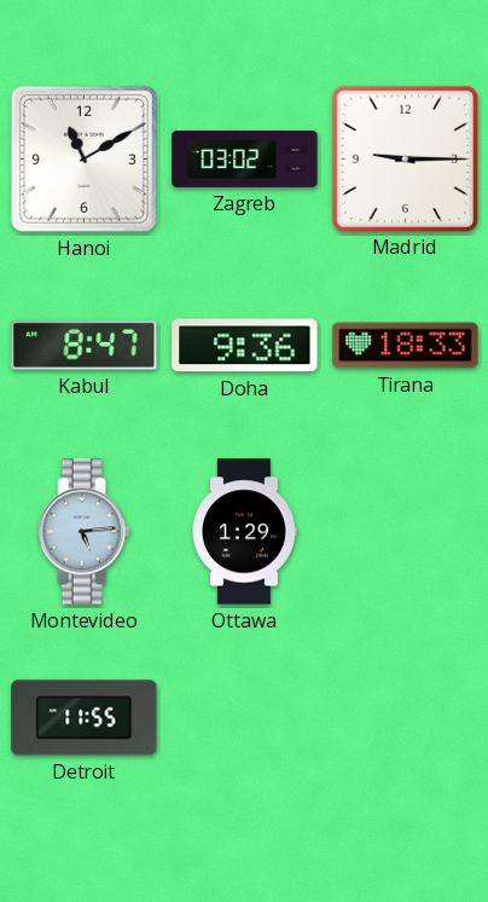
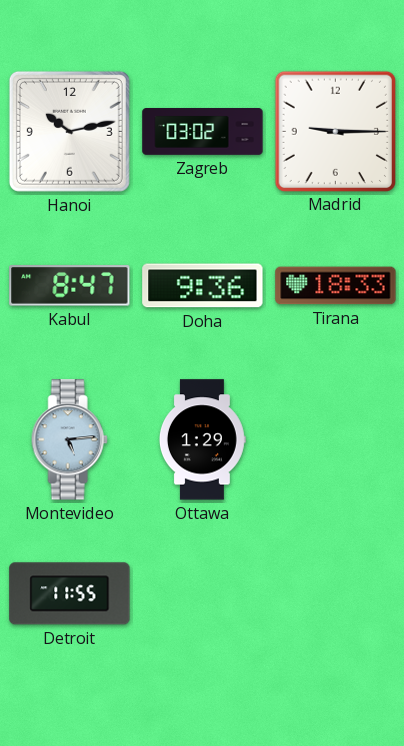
Hanoi: 11:10 -> 10:13 (69, 131)
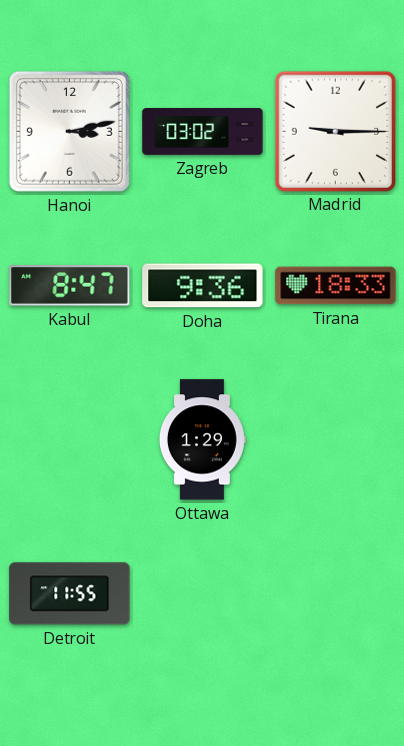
Hanoi: 10:13 -> 3:13 (69, 131)
Montevideo: 5:14 -> none (69, 440)
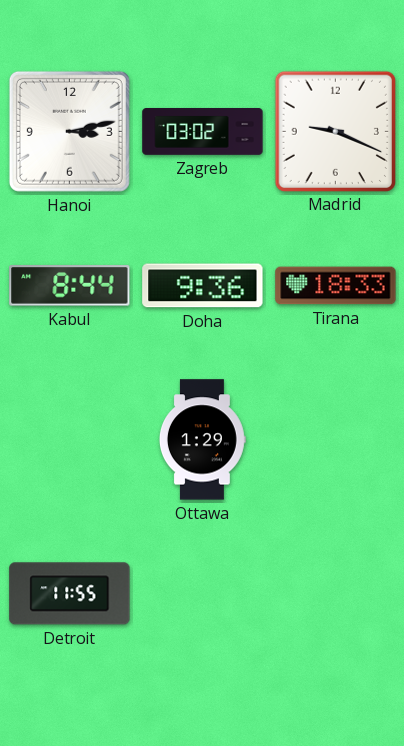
Madrid: 9:15 -> 9:19 (335, 131)
Kabul: 8:47 -> 8:44 (70, 286)
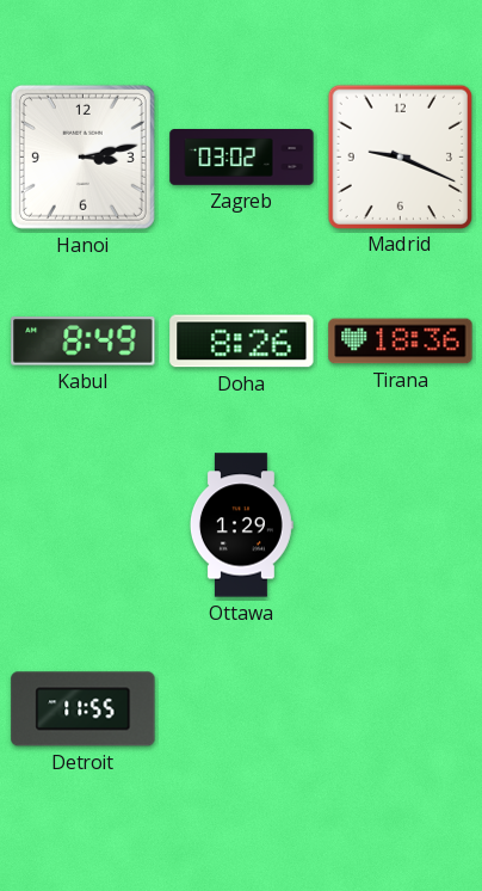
Kabul: 8:44 -> 8:49 (84, 342)
Doha: 9:36 -> 8:26 (242, 342)
Tirana: 18:33 -> 18:36 (401, 342)
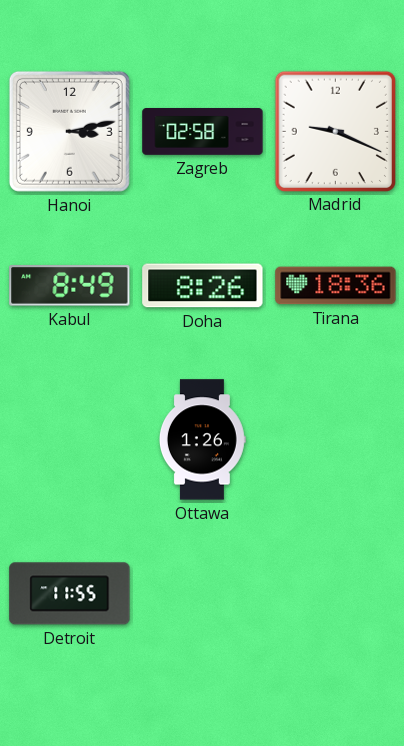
Zagreb: 03:02 -> 02:58 (203, 132)
Ottawa: 1:29 -> 1:26 (202, 440)
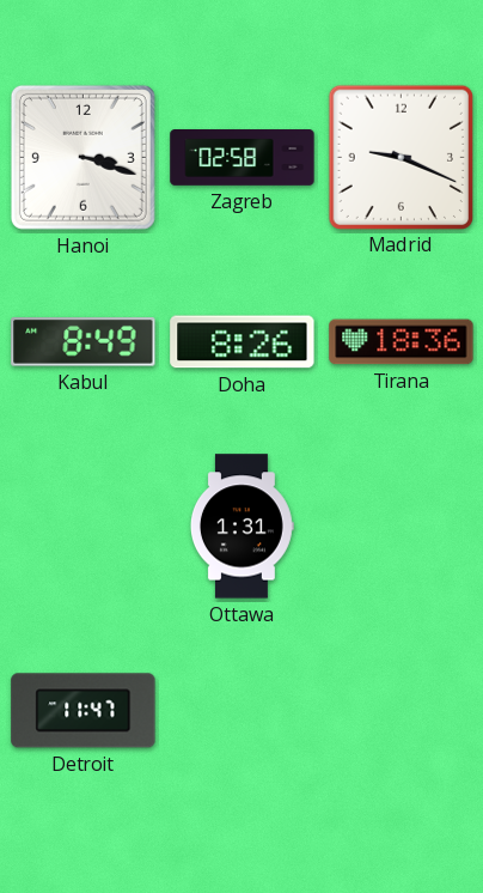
Hanoi: 3:13 -> 3:18 (82, 157)
Ottawa: 1:26 -> 1:31 (241, 527)
Detroit: 11:55 -> 11:47 (84, 711)
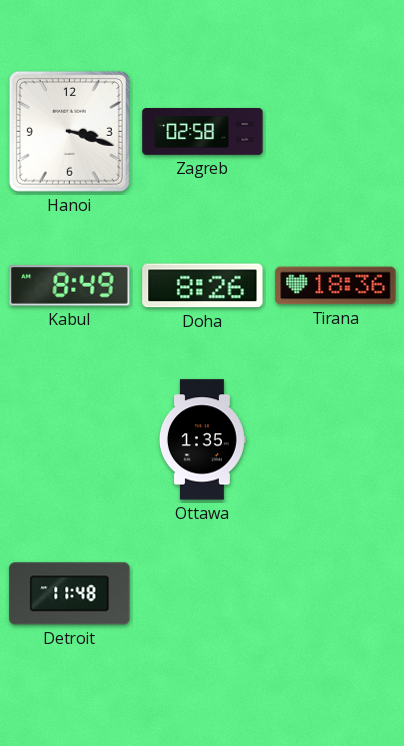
Madrid: 9:19 -> none (401, 157)
Ottawa: 1:31 -> 1:35 (202, 440)
Detroit: 11:47 -> 11:48 (70, 594)
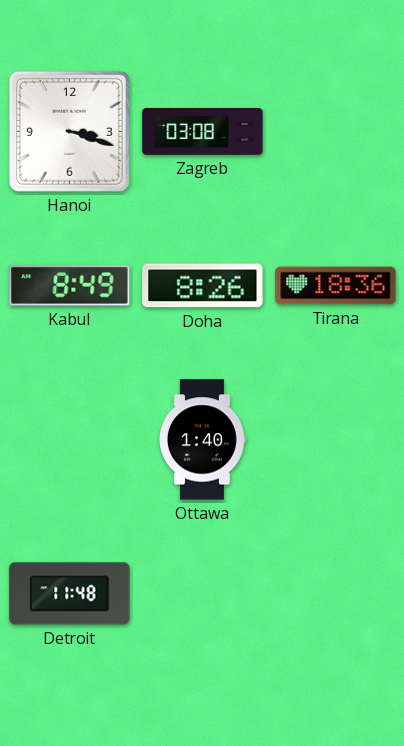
Zagreb: 02:58 -> 03:08 (203, 132)
Ottawa: 1:35 -> 1:40 (202, 440)
